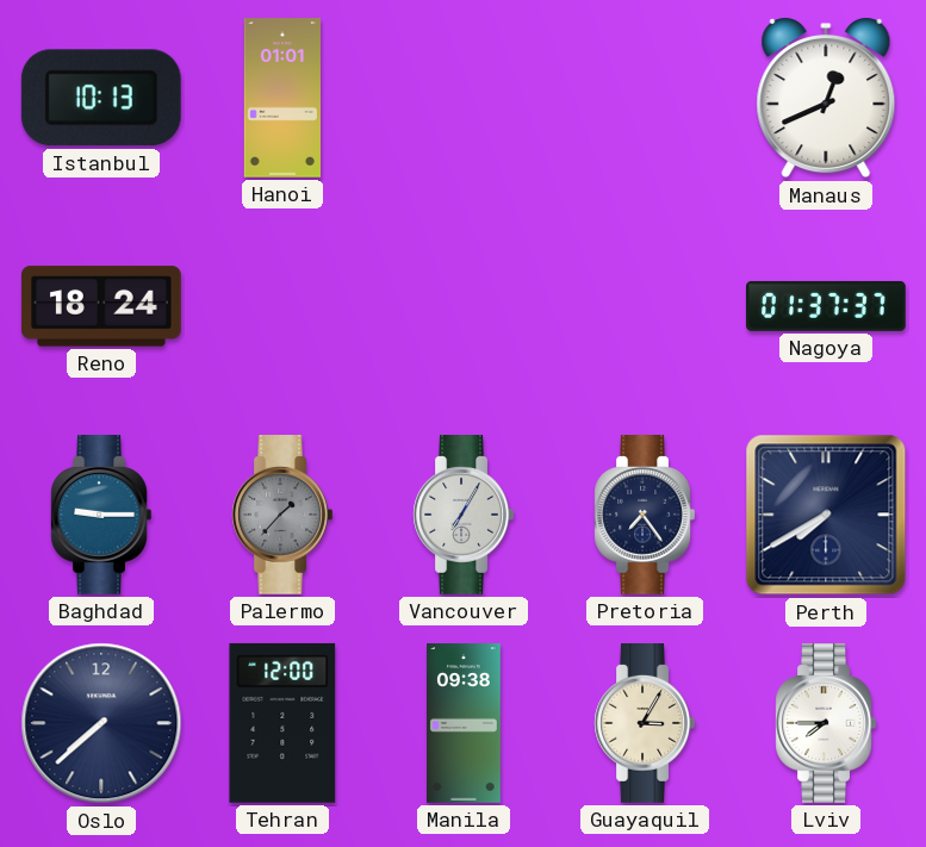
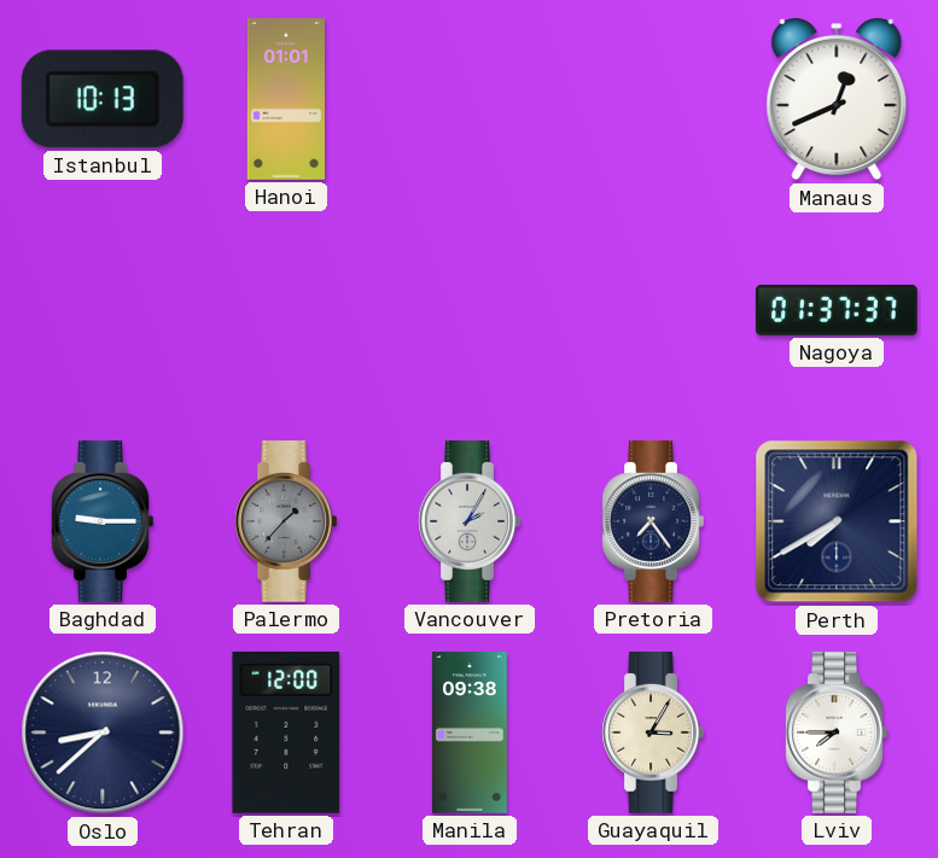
Reno: 18:24 -> none (101, 306)
Vancouver: 7:05 -> 2:05 (470, 523)
Oslo: 7:38 -> 8:38 (103, 732)
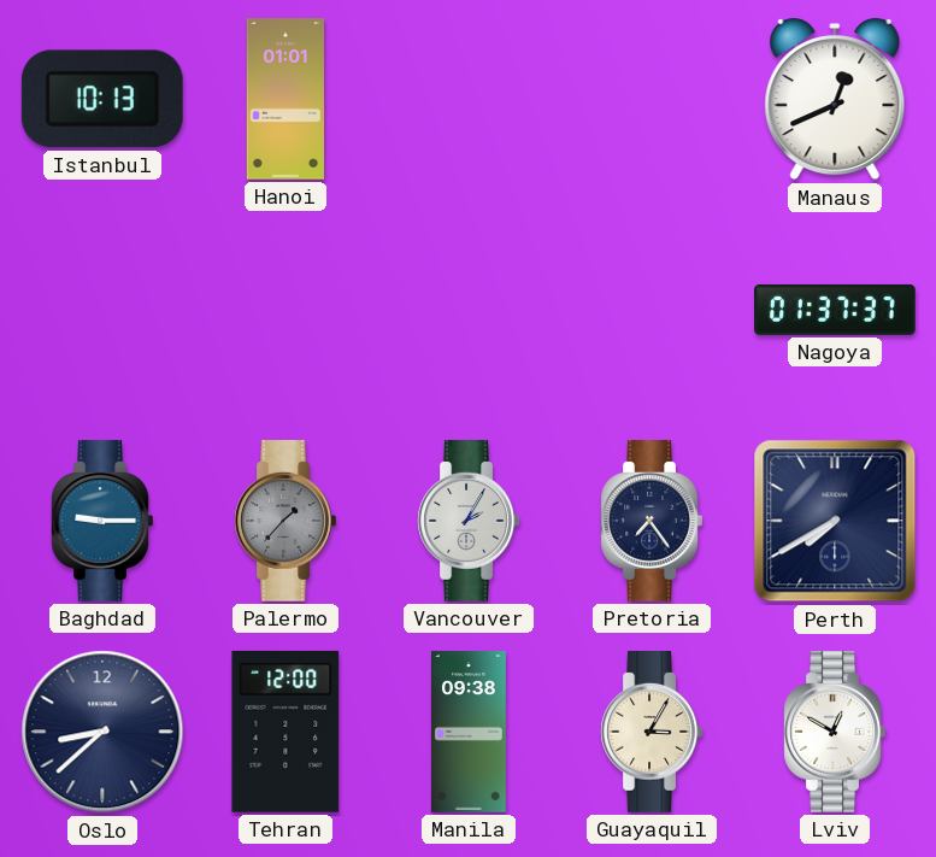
Lviv: 7:45 -> 12:50 (835, 733)
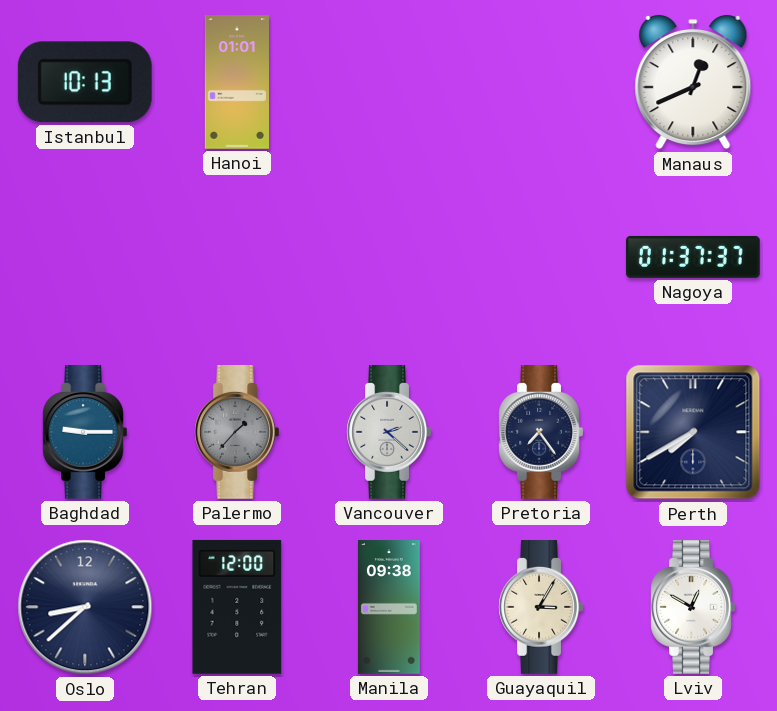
Vancouver: 2:05 -> 2:22 (389, 433)
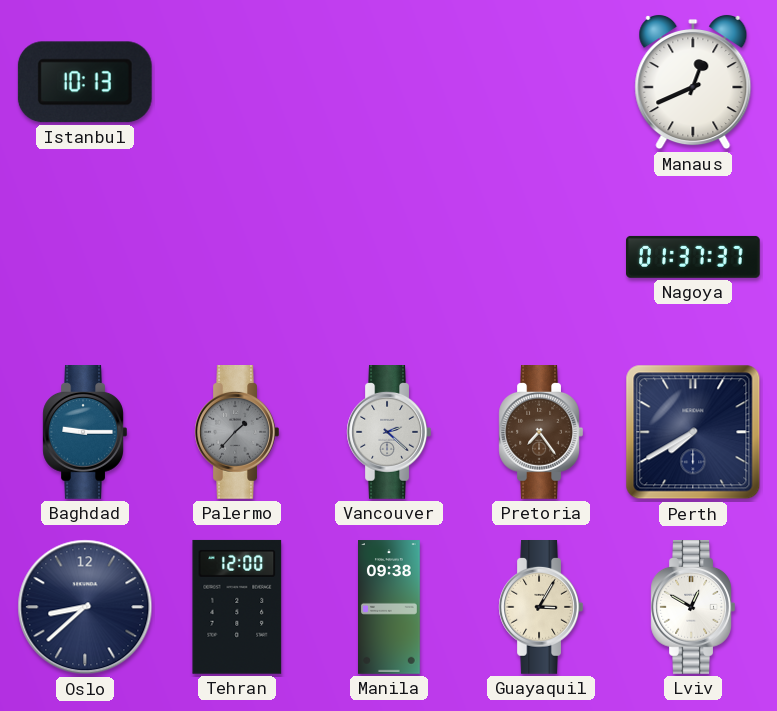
Hanoi: 01:01 -> none (236, 82)
Pretoria dial: navy -> brown (541, 433)
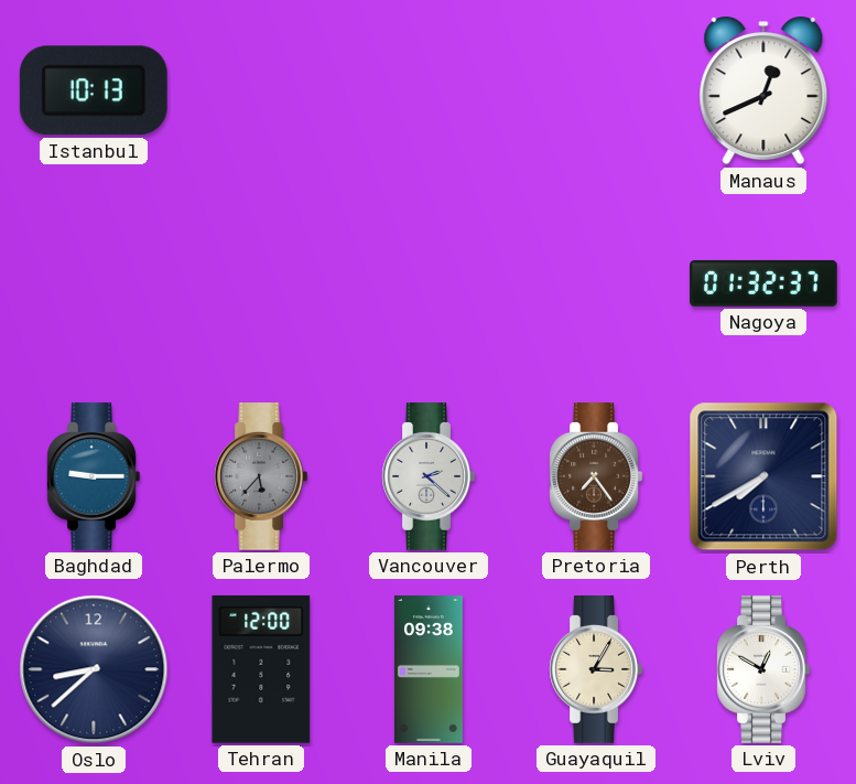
Nagoya: 01:37 -> 01:32 (765, 283)
Palermo: 1:37 -> 5:37 (261, 477)
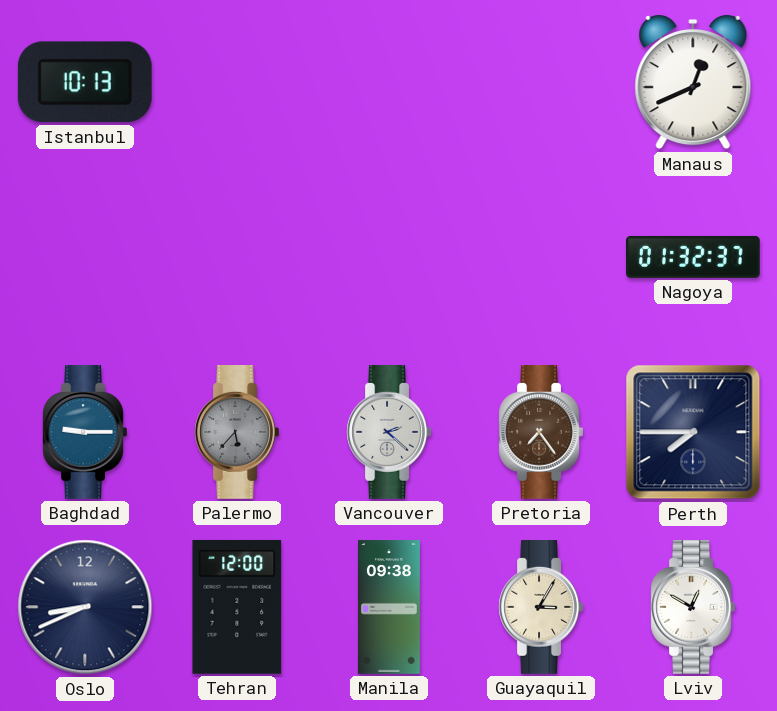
Perth: 7:40 -> 7:45 (693, 432)
Oslo: 8:38 -> 8:41 (85, 607)
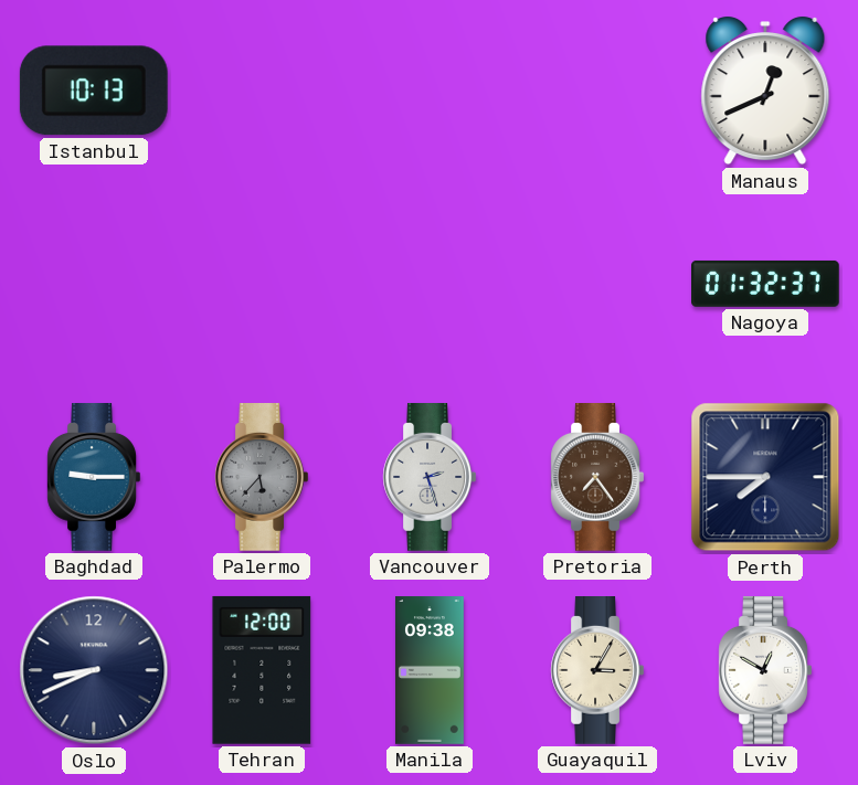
Vancouver: 2:22 -> 2:27 (430, 478)
